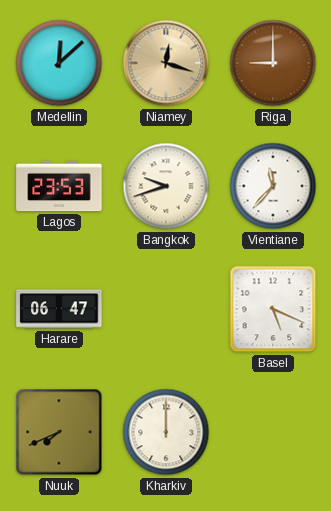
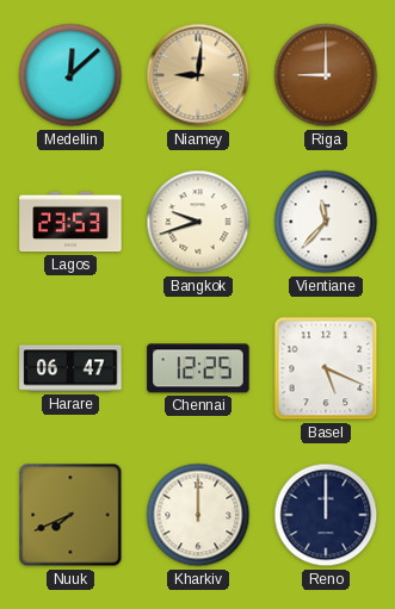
Niamey: 12:18 -> 9:01 (198, 75)
Chennai: none -> 12:25 (198, 368)
Reno: none -> 12:00 (326, 515)
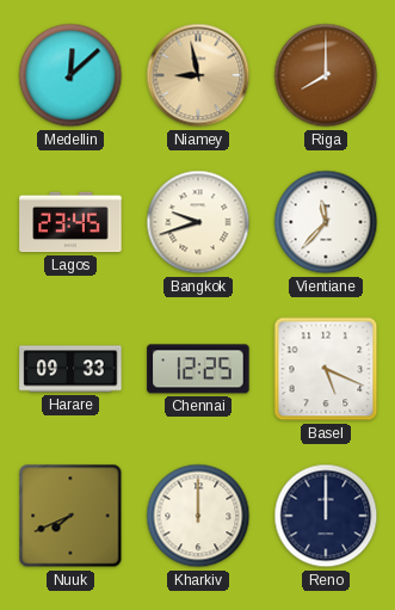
Niamey: 9:01 -> 8:58 (198, 75)
Riga: 9:00 -> 8:00 (326, 75)
Lagos: 23:53 -> 23:45 (70, 222)
Harare: 06:47 -> 09:33 (70, 369)
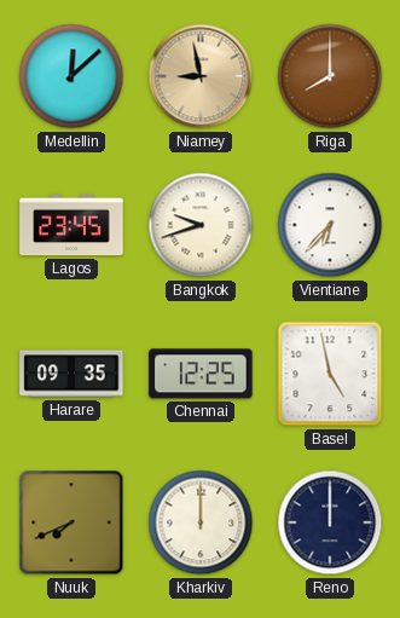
Vientiane: 11:37 -> 6:37 (330, 225)
Harare: 09:33 -> 09:35 (71, 374)
Basel: 5:19 -> 4:58 (330, 374)
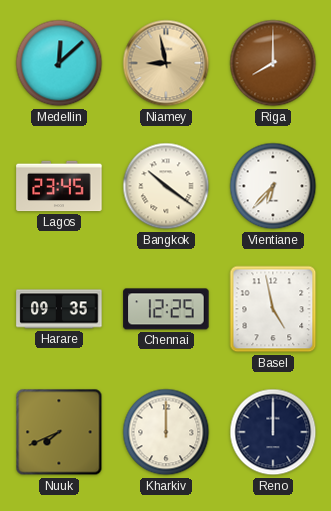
Bangkok: 9:42 -> 10:21 (166, 186)
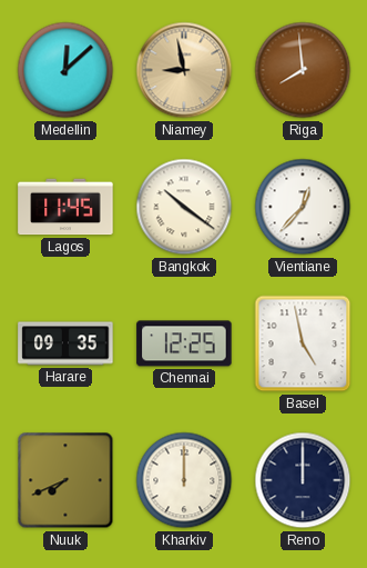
Riga: 8:00 -> 7:59 (303, 70)
Lagos: 23:45 -> 11:45 (65, 207)
Vientiane: 6:37 -> 12:37 (303, 207)
